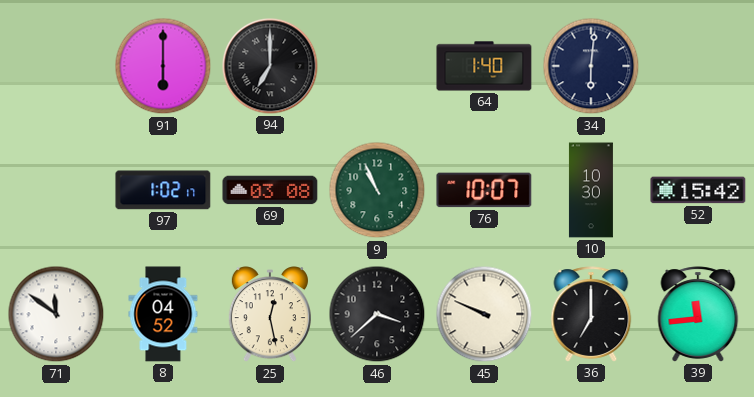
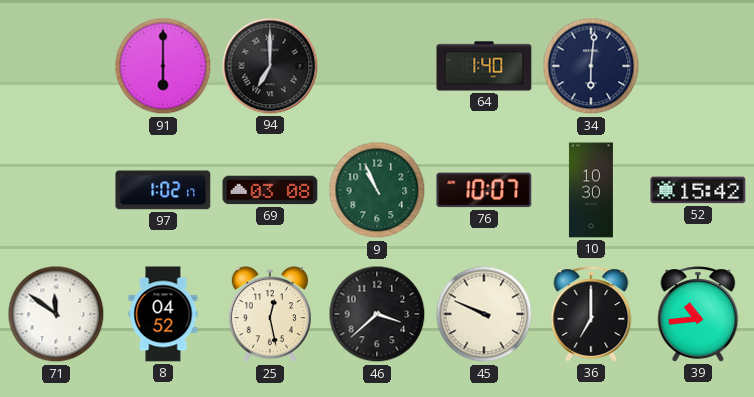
39: 11:44 -> 10:44 (698, 314)
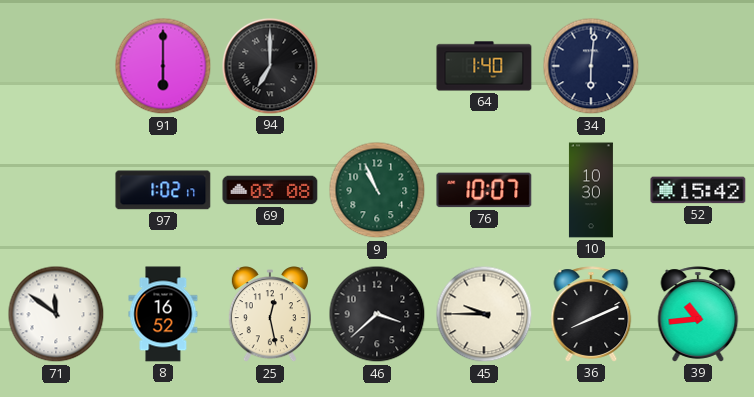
8: 04:52 -> 16:52 (163, 314)
45: 9:49 -> 9:45 (484, 314)
36: 7:00 -> 8:11 (591, 314)
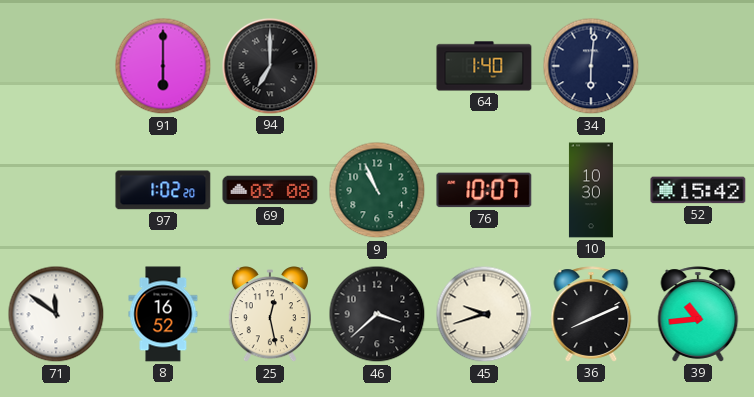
97: 1:02:17 -> 1:02:20 (163, 190)
45: 9:45 -> 9:42 (484, 314)
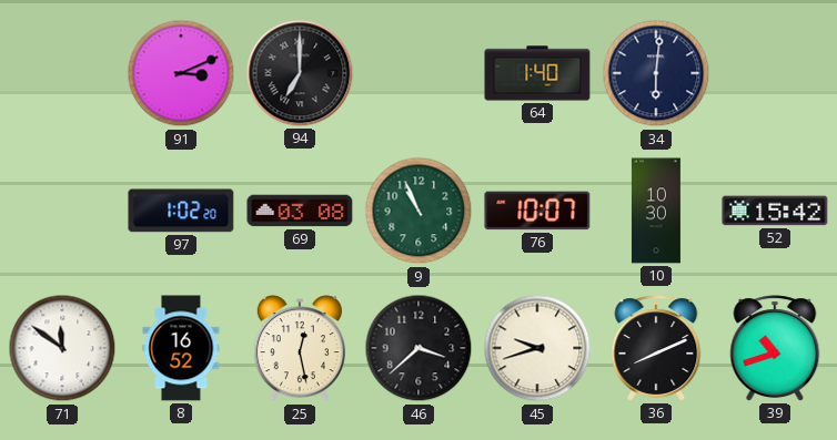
91: 6:00 -> 3:11 (181, 73)
39: 10:44 -> 10:42 (775, 348)
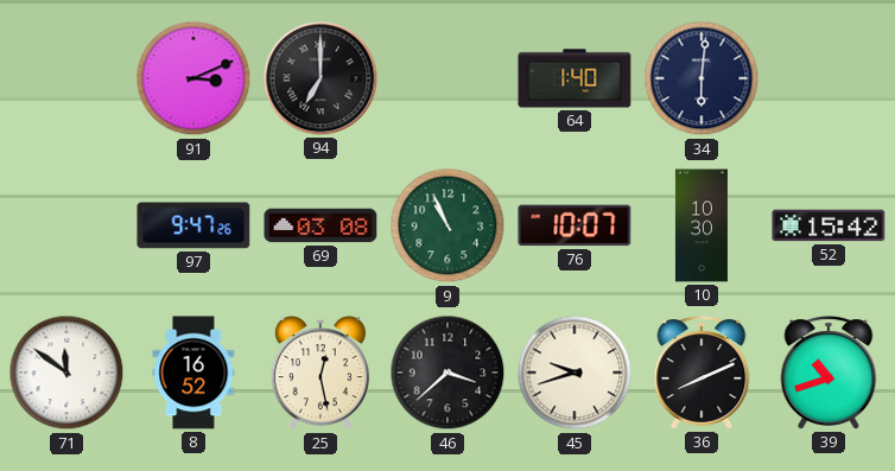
97: 1:02 -> 9:47 (193, 225)
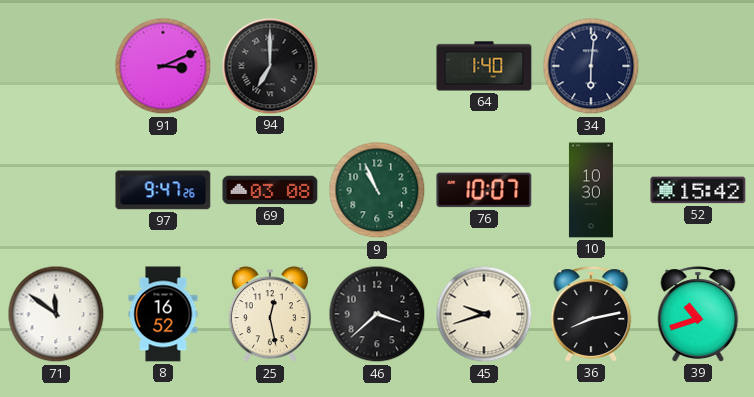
36: 8:11 -> 8:13 (591, 314)
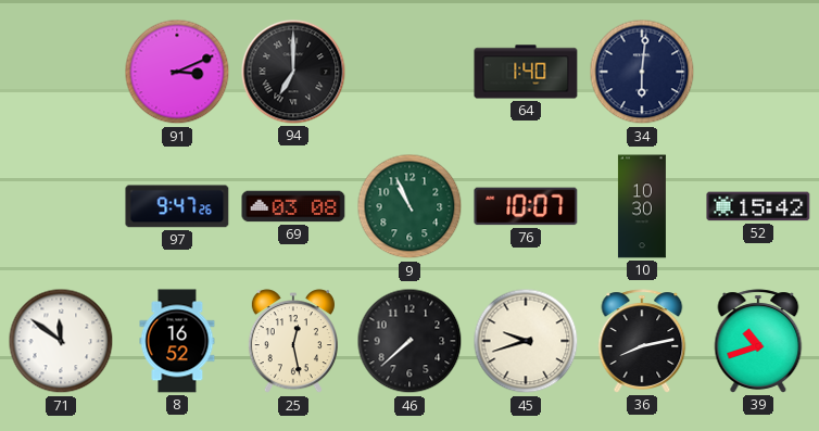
46: 3:38 -> 7:38 (409, 341)
